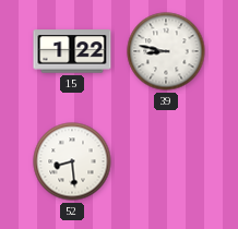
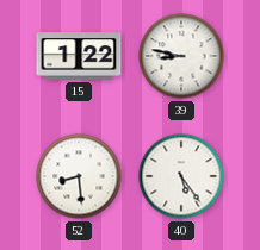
40: none -> 5:24 (181, 176)
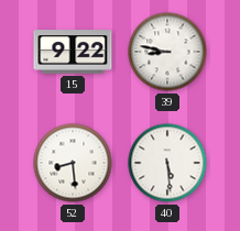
15: 1:22 -> 9:22 (73, 52)
40: 5:24 -> 5:29 (167, 163)
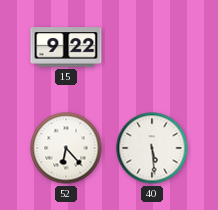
39: 8:47 -> none (167, 52)
52: 8:29 -> 6:23 (66, 148)
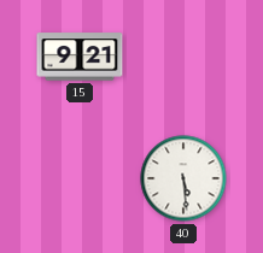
15: 9:22 -> 9:21 (80, 57)
52: 6:23 -> none (66, 148)
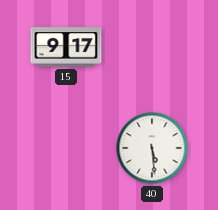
15: 9:21 -> 9:17 (66, 47)
